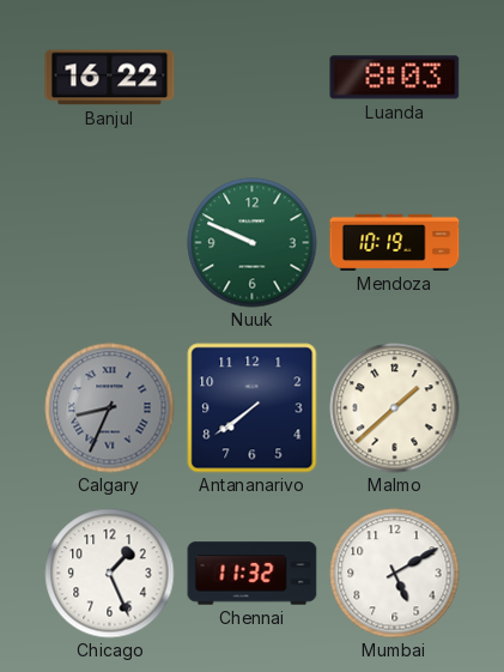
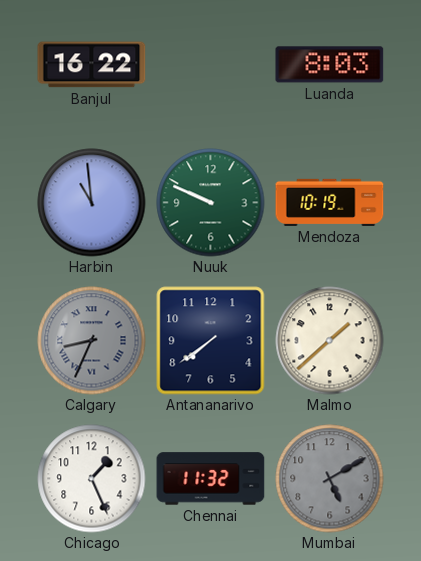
Harbin: none -> 10:59 (92, 203)
Mumbai dial: white -> grey (330, 479)
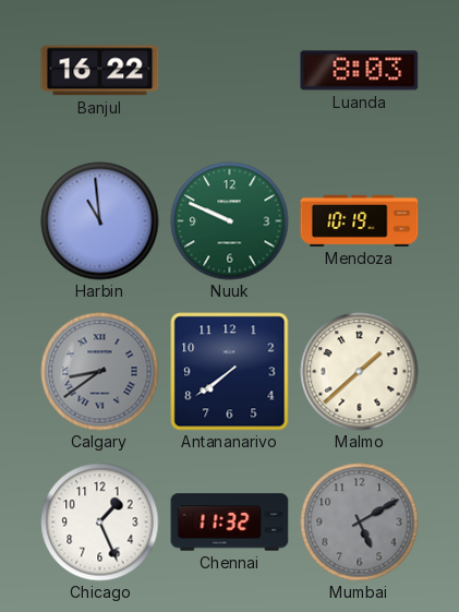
Calgary: 8:34 -> 8:39 (100, 372)
